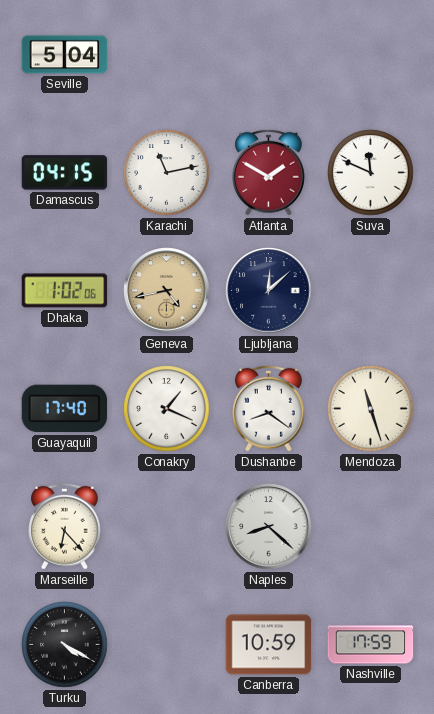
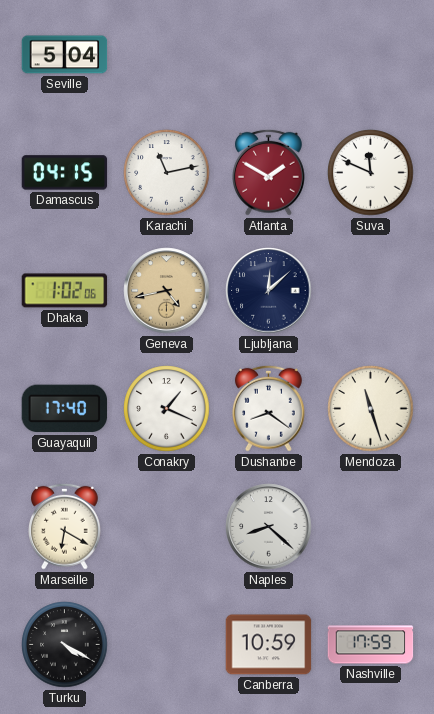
Marseille: 6:23 -> 6:20 (65, 526)
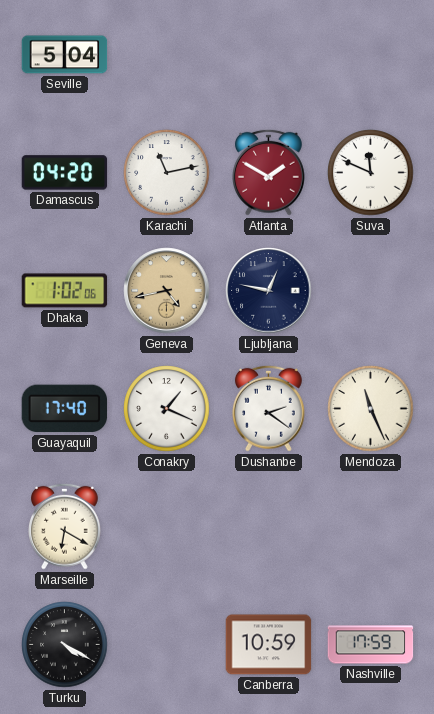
Damascus: 04:15 -> 04:20 (65, 173)
Ljubljana: 12:08 -> 12:47 (269, 291)
Dushanbe: 8:21 -> 2:21 (269, 408)
Mendoza: 11:27 -> 11:26 (371, 409)
Naples: 8:22 -> none (269, 527)
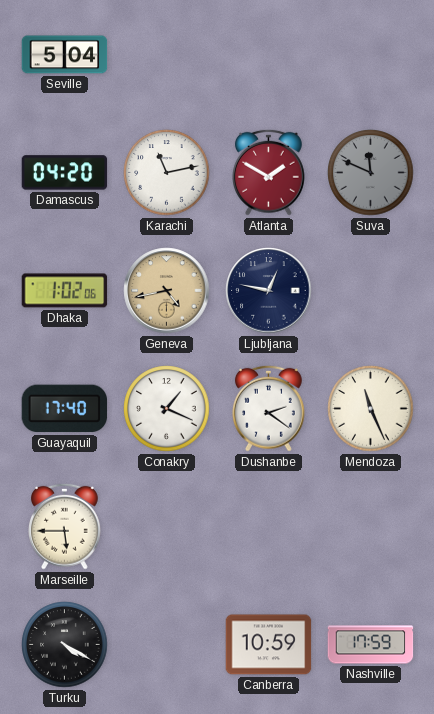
Suva dial: white -> grey (371, 173)
Marseille: 6:20 -> 5:45 (65, 526)
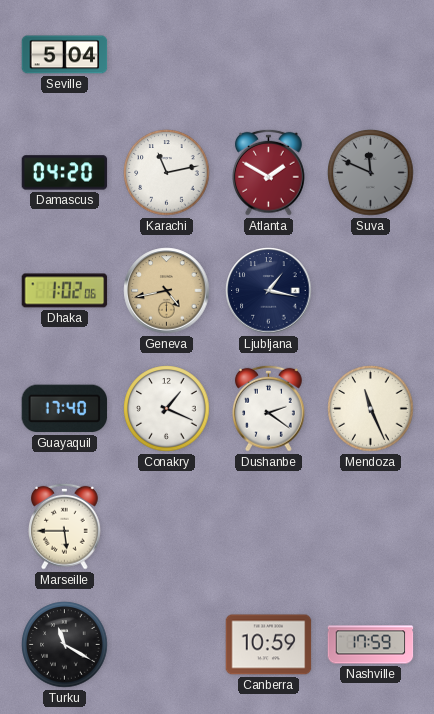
Ljubljana: 12:47 -> 1:17 (269, 291)
Turku: 4:20 -> 11:20 (65, 645)
